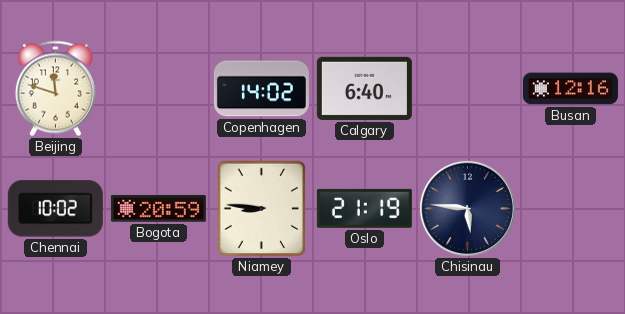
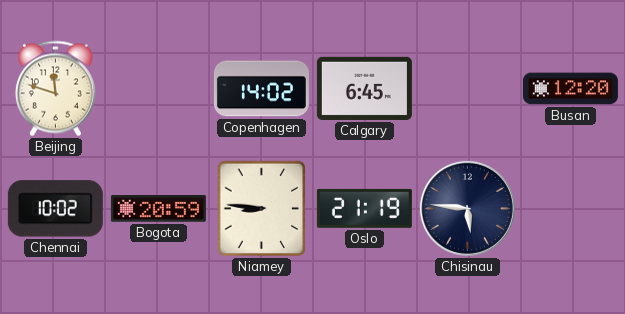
Calgary: 6:40 -> 6:45 (364, 88)
Busan: 12:16 -> 12:20 (570, 89)
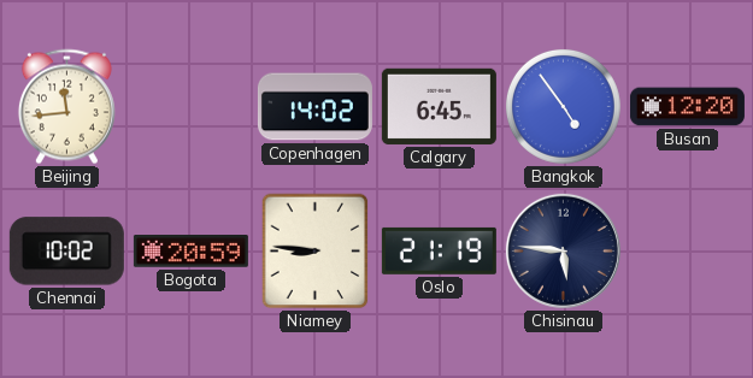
Beijing: 11:48 -> 11:44 (66, 107)
Bangkok: none -> 4:54 (563, 106)
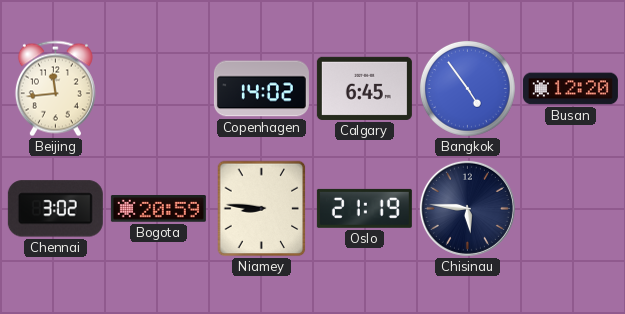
Chennai: 10:02 -> 3:02 (55, 209)
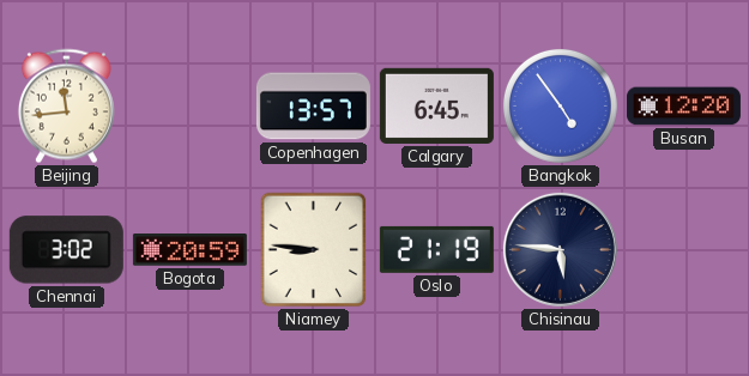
Copenhagen: 14:02 -> 13:57 (313, 107)
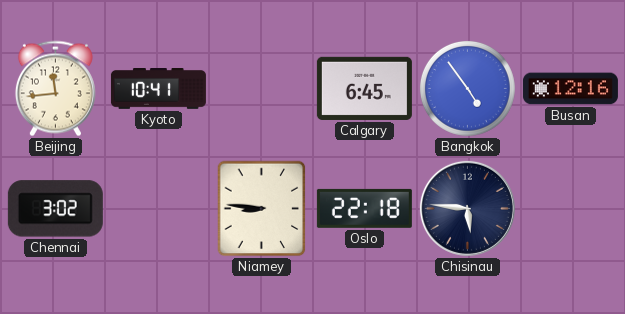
Kyoto: none -> 10:41 (158, 89)
Copenhagen: 13:57 -> none (313, 107)
Busan: 12:20 -> 12:16 (570, 89)
Bogota: 20:59 -> none (189, 250)
Oslo: 21:19 -> 22:18 (364, 208)
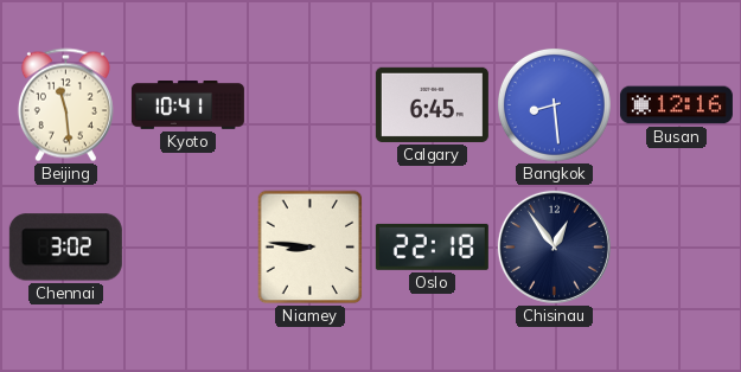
Beijing: 11:44 -> 11:29 (65, 105)
Bangkok: 4:54 -> 8:29 (554, 104)
Chisinau: 5:46 -> 12:54 (554, 246)
